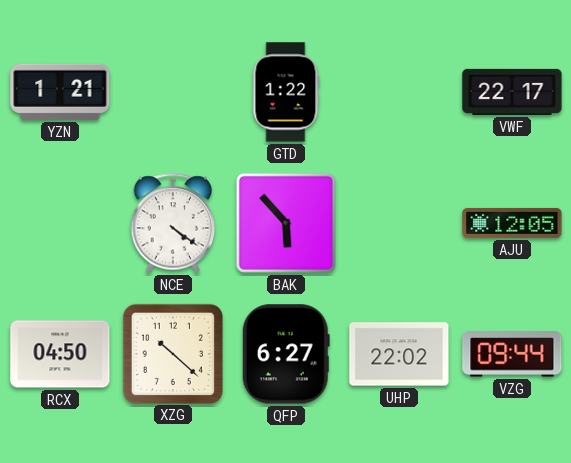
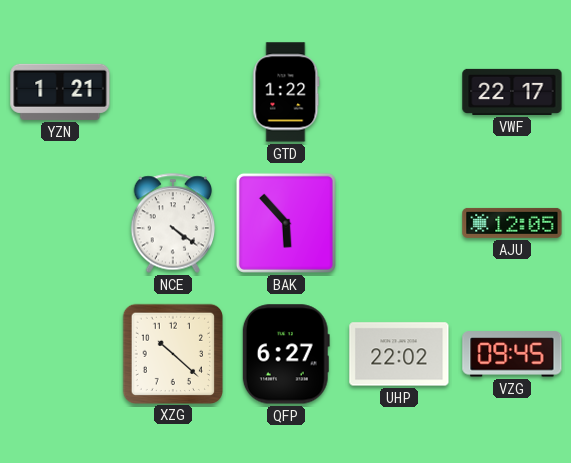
RCX: 04:50 -> none (60, 354)
VZG: 09:44 -> 09:45 (512, 354)
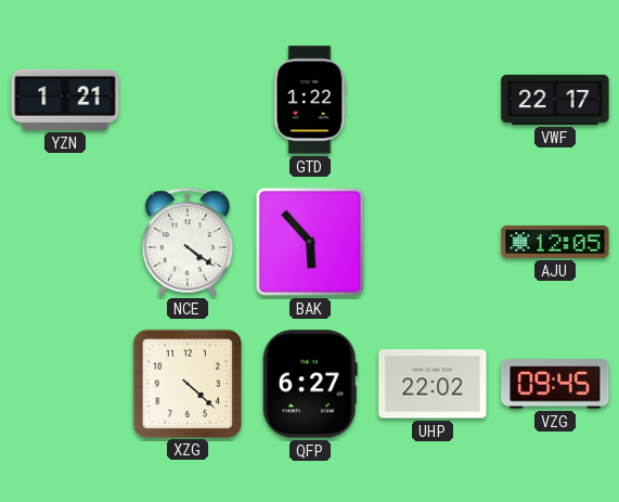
XZG: 10:22 -> 4:22 (186, 383)
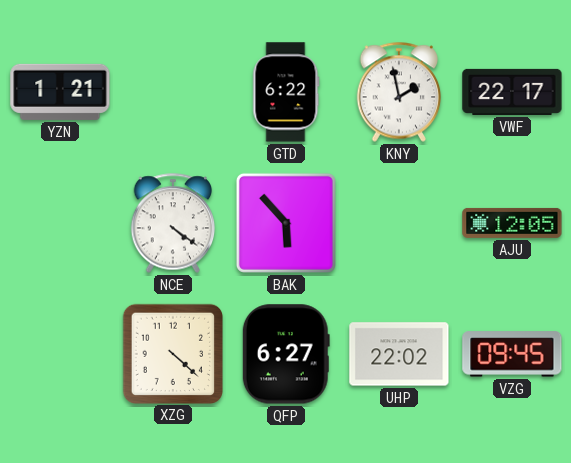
GTD: 1:22 -> 6:22 (286, 92)
KNY: none -> 1:58 (399, 92)
